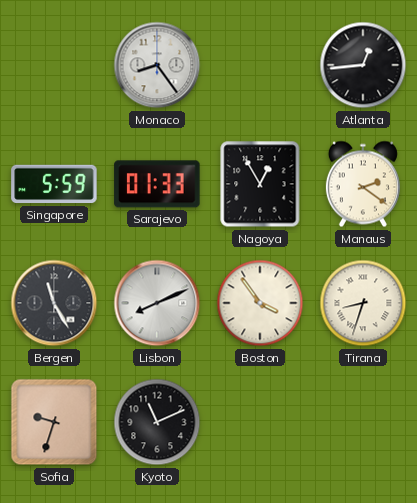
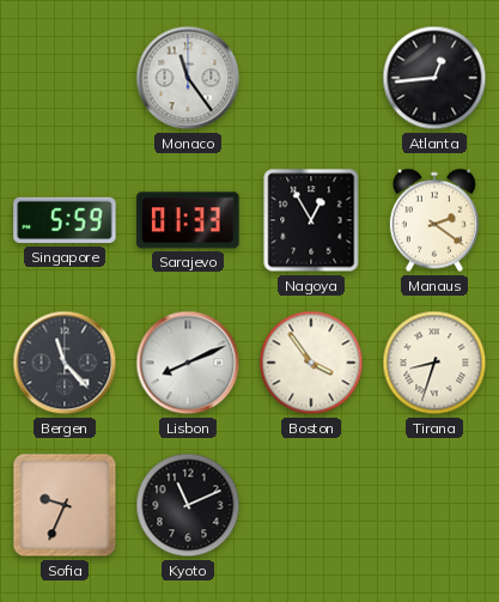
Monaco: 8:24 -> 11:24 (188, 78)
Bergen: 11:25 -> 11:23 (65, 363)
Sofia: 9:33 -> 9:34 (65, 505)
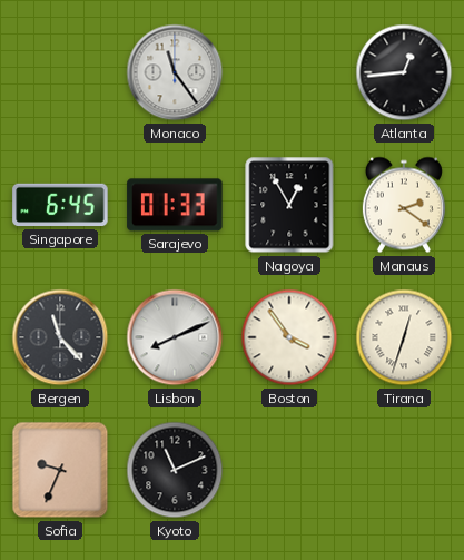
Singapore: 5:59 -> 6:45 (60, 205)
Tirana: 8:33 -> 12:33 (404, 337)
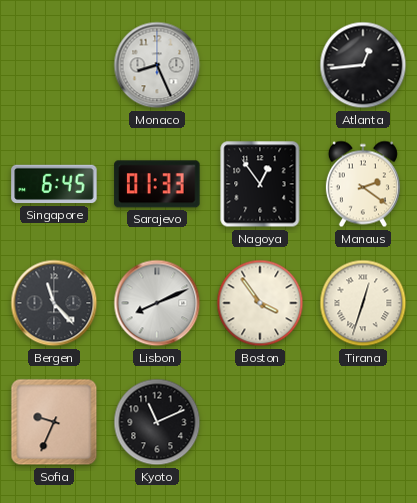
Monaco: 11:24 -> 8:26 (157, 65)
Nagoya: 12:55 -> 12:54 (260, 184)
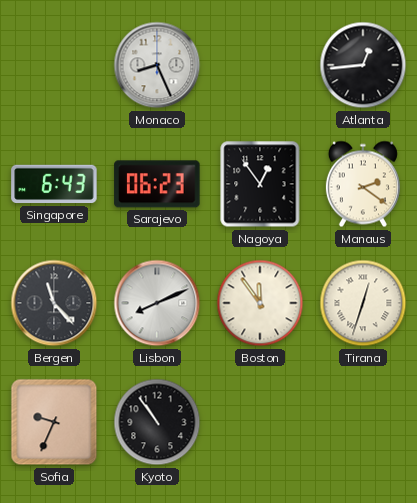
Singapore: 6:45 -> 6:43 (54, 184)
Sarajevo: 01:33 -> 06:23 (157, 184)
Boston: 3:54 -> 11:54 (260, 303)
Kyoto: 11:11 -> 10:54 (157, 422)
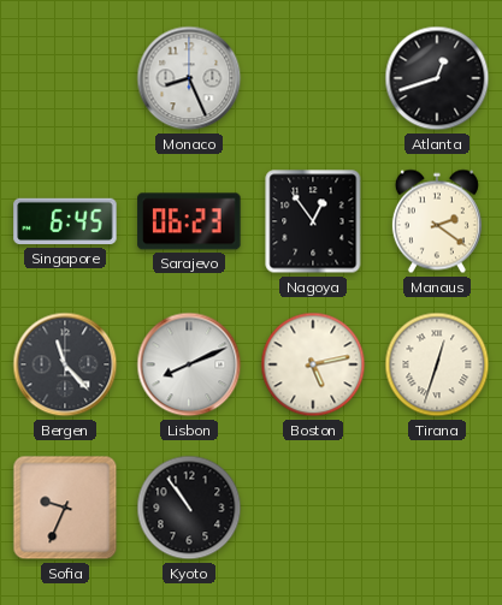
Atlanta: 12:44 -> 12:42 (437, 78)
Singapore: 6:43 -> 6:45 (65, 221)
Boston: 11:54 -> 5:13 (313, 364)
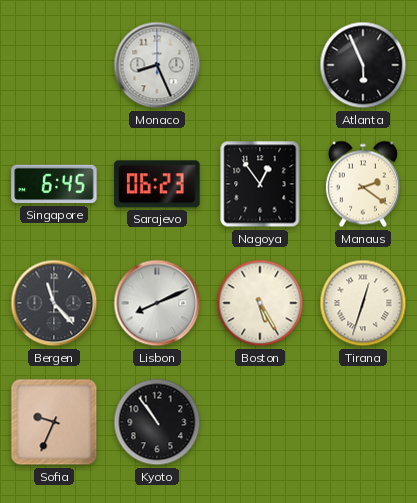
Atlanta: 12:42 -> 5:56 (363, 65)
Boston: 5:13 -> 5:25 (260, 303)
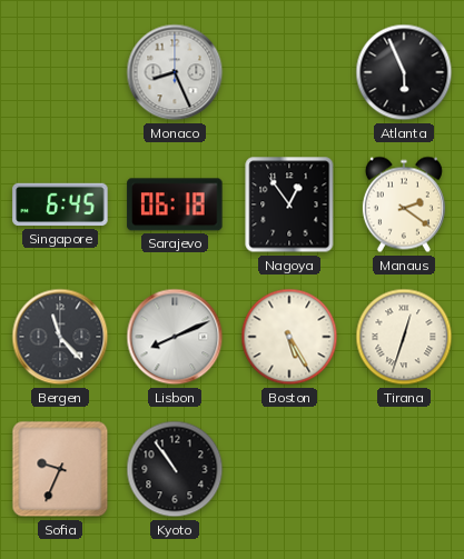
Sarajevo: 06:23 -> 06:18 (175, 204)
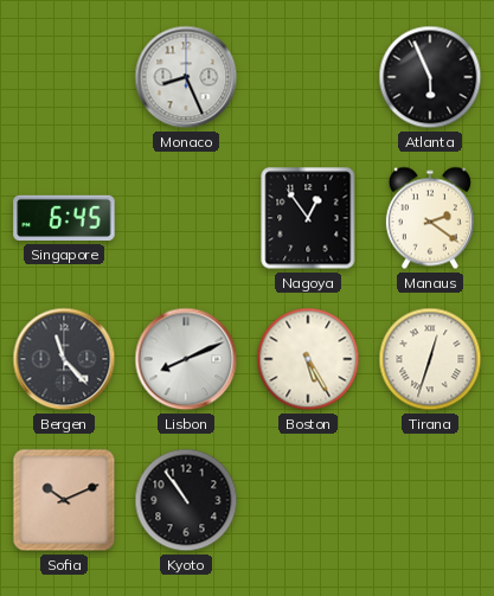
Sarajevo: 06:18 -> none (175, 204)
Sofia: 9:34 -> 10:11 (64, 500)
